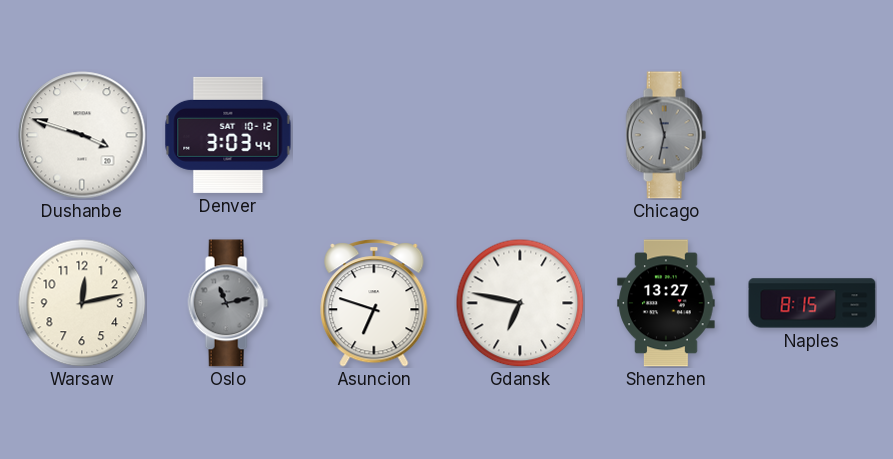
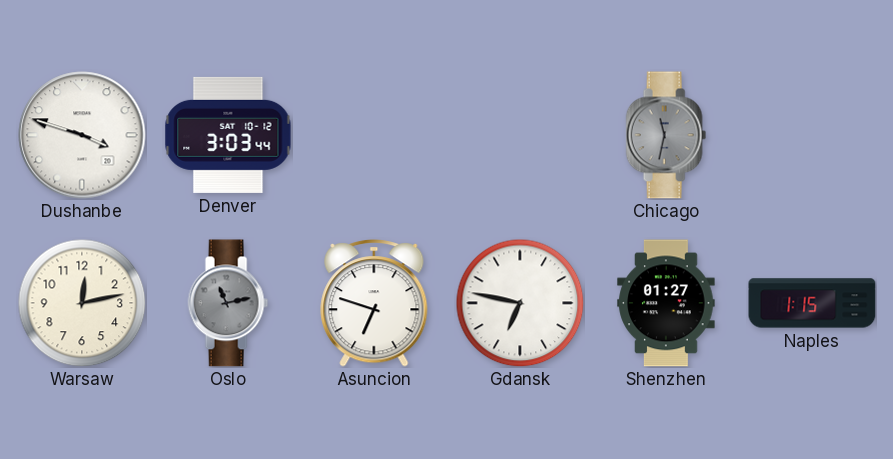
Shenzhen: 13:27 -> 01:27 (666, 303)
Naples: 8:15 -> 1:15 (812, 303)
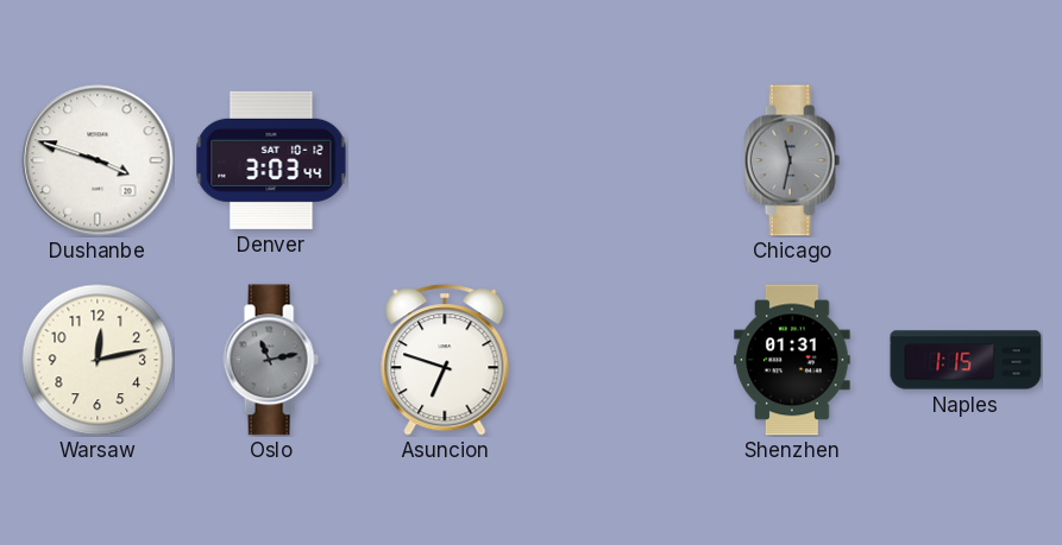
Gdansk: 6:47 -> none (520, 303)
Shenzhen: 01:27 -> 01:31 (792, 360)
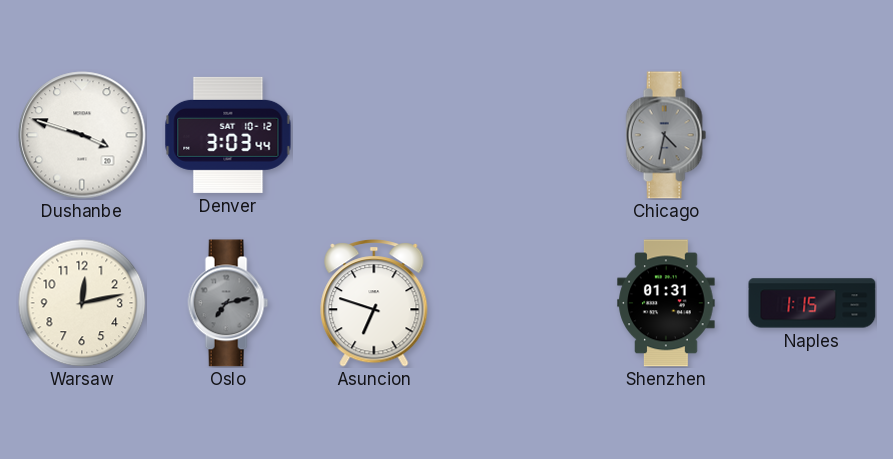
Chicago: 11:32 -> 4:32 (666, 135)
Oslo: 11:13 -> 7:13 (228, 303)
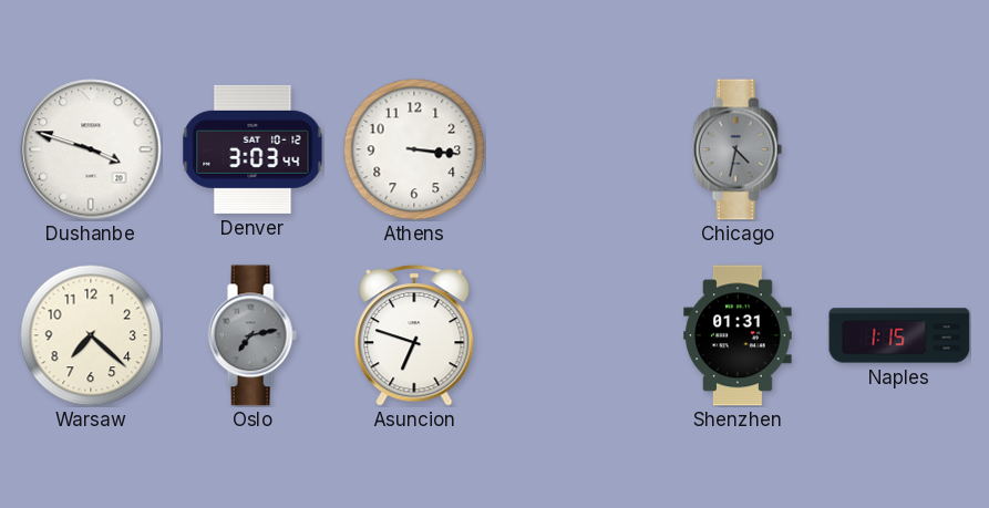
Athens: none -> 3:16 (414, 149)
Warsaw: 12:13 -> 7:22 (91, 335)
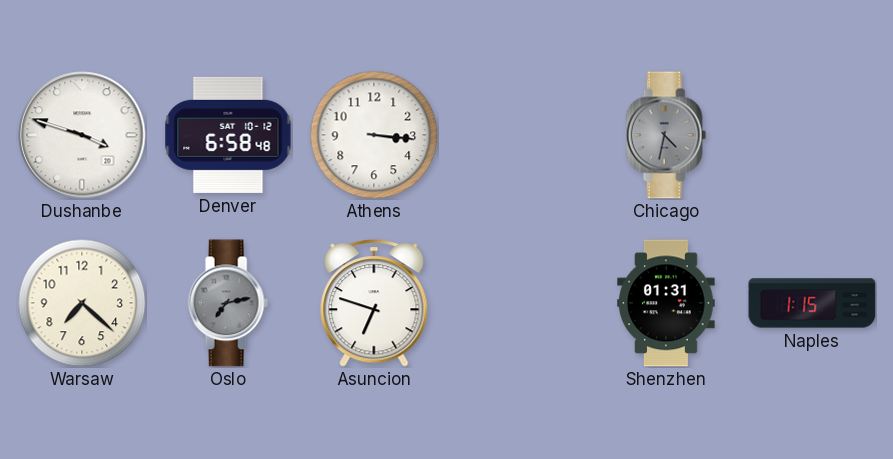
Denver: 3:03 -> 6:58 (228, 135)
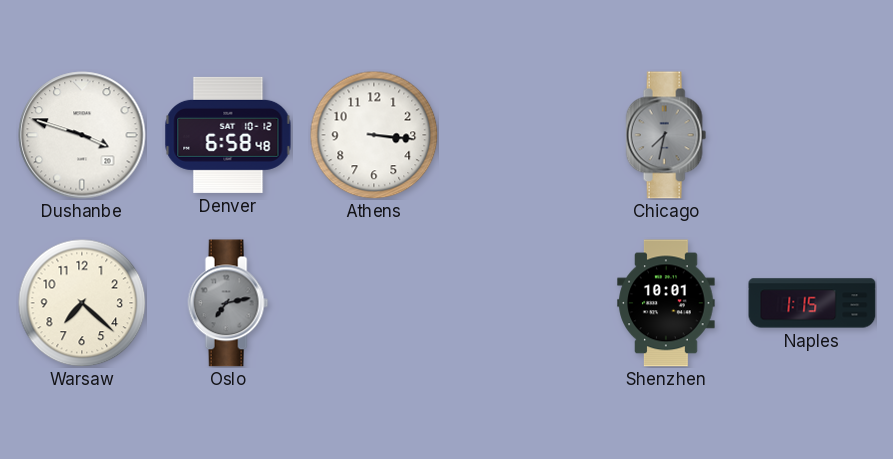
Chicago: 4:32 -> 7:32 (666, 135)
Asuncion: 6:48 -> none (374, 303)
Shenzhen: 01:31 -> 10:01 (666, 303)
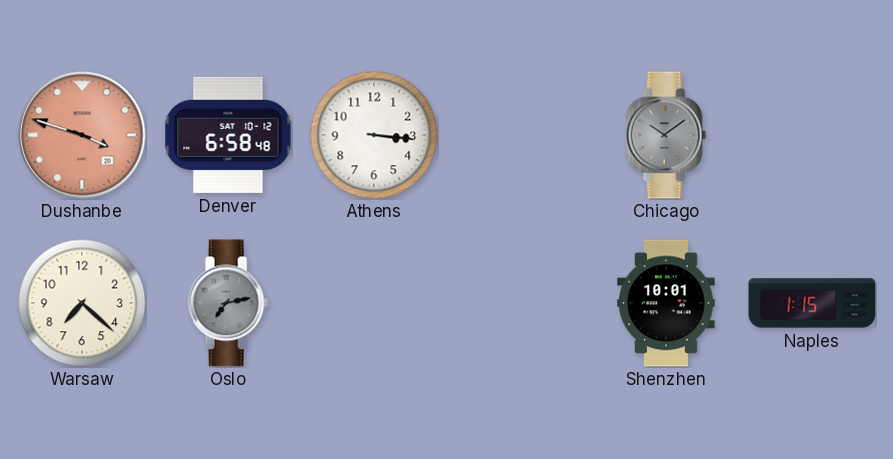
Dushanbe dial: white -> salmon (82, 135)
Chicago: 7:32 -> 10:09 (666, 135)
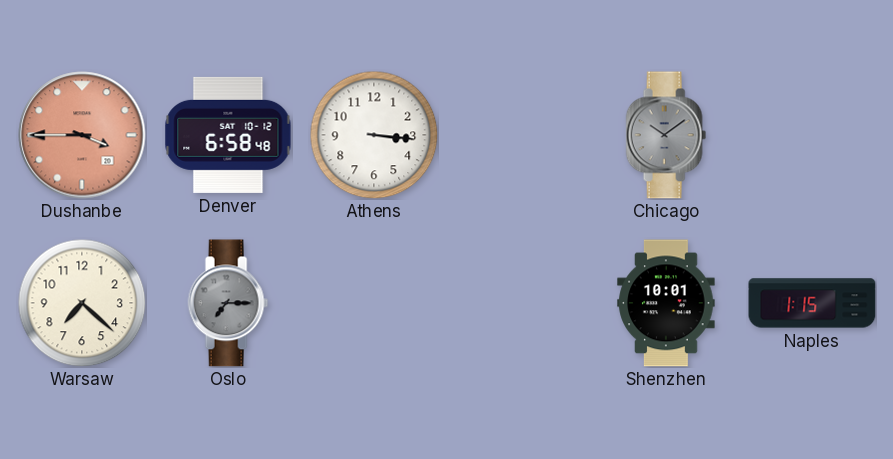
Dushanbe: 3:48 -> 3:45 (82, 135)
Oslo: 7:13 -> 7:15 (228, 303)
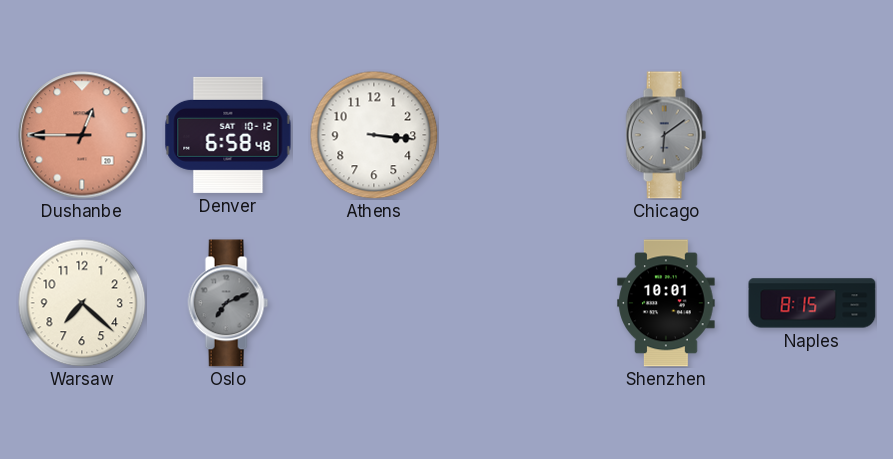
Dushanbe: 3:45 -> 12:45 (82, 135)
Chicago: 10:09 -> 6:09 (666, 135)
Oslo: 7:15 -> 7:11 (228, 303)
Naples: 1:15 -> 8:15 (812, 303)
